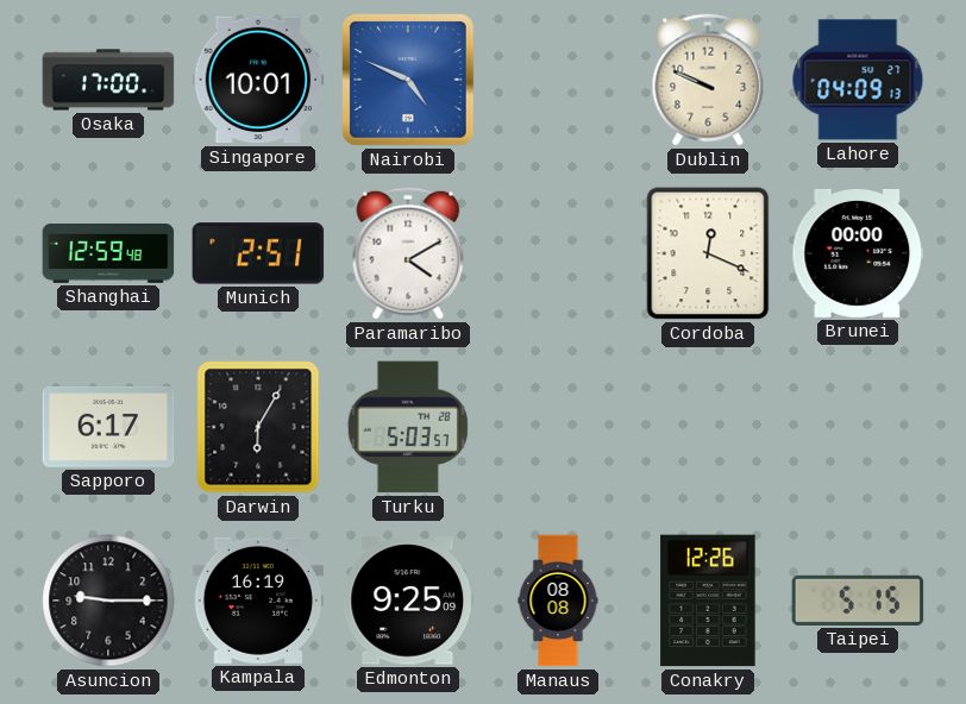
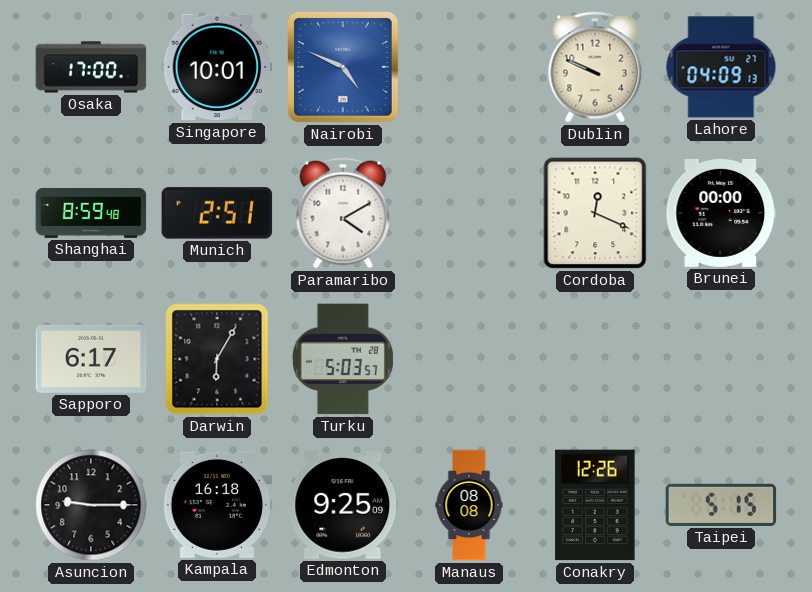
Shanghai: 12:59 -> 8:59 (91, 213)
Kampala: 16:19 -> 16:18 (217, 505)
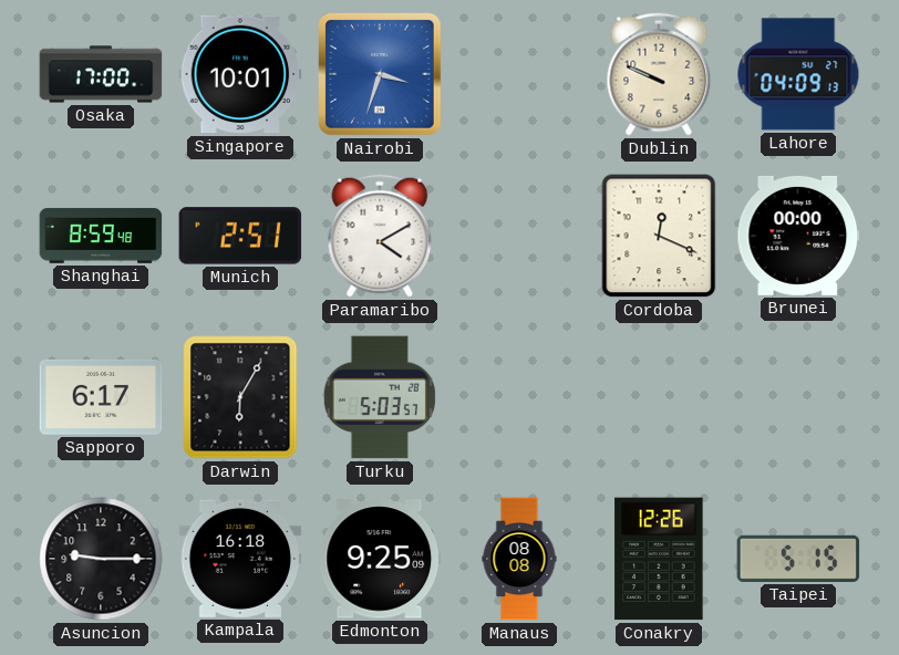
Nairobi: 4:49 -> 3:33 (381, 75)
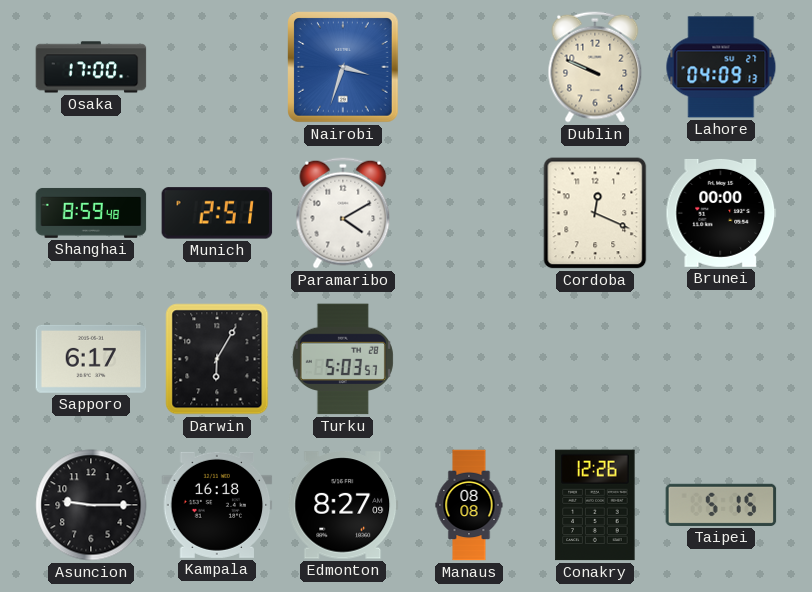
Singapore: 10:01 -> none (240, 74)
Edmonton: 9:25 -> 8:27 (343, 505)
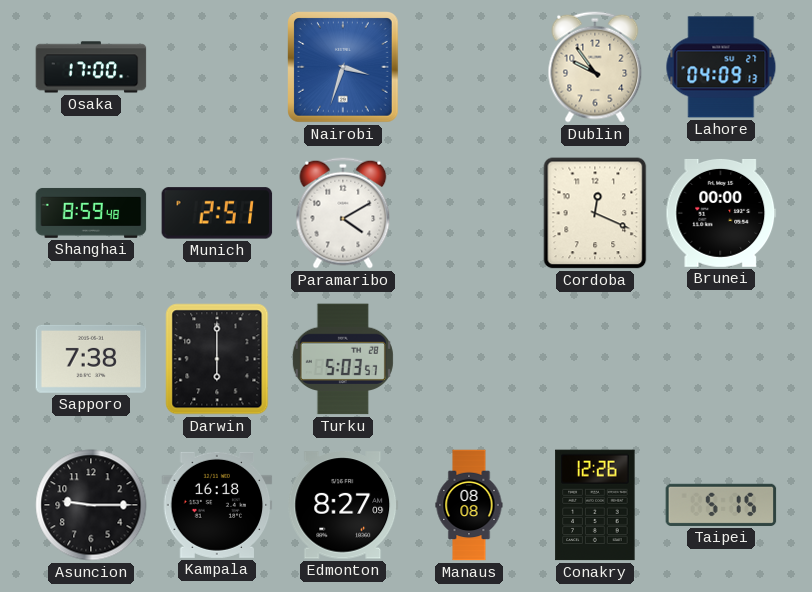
Dublin: 9:49 -> 9:54 (595, 67)
Sapporo: 6:17 -> 7:38 (91, 359)
Darwin: 6:05 -> 6:00 (217, 359)
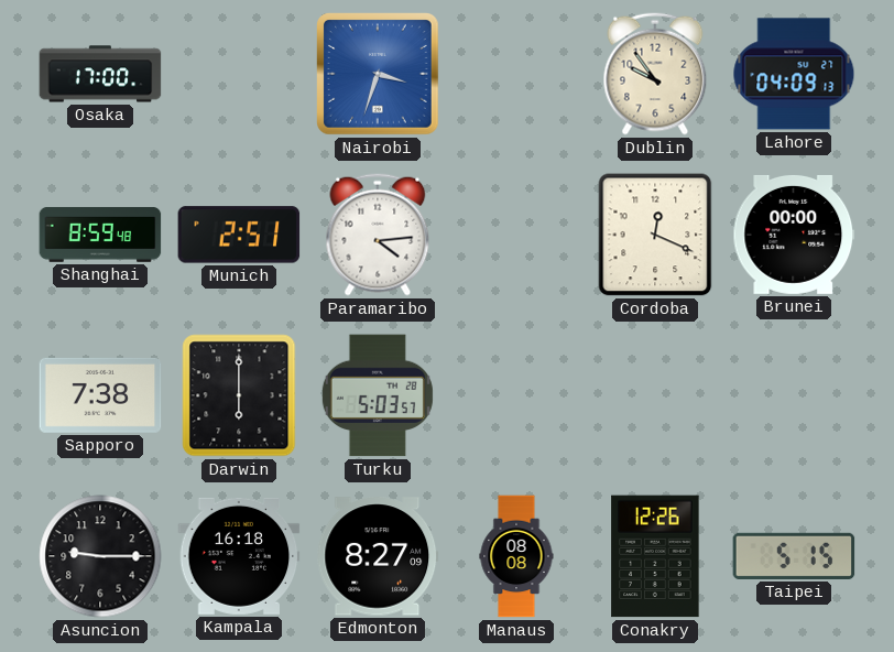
Paramaribo: 4:10 -> 4:14 (378, 235)
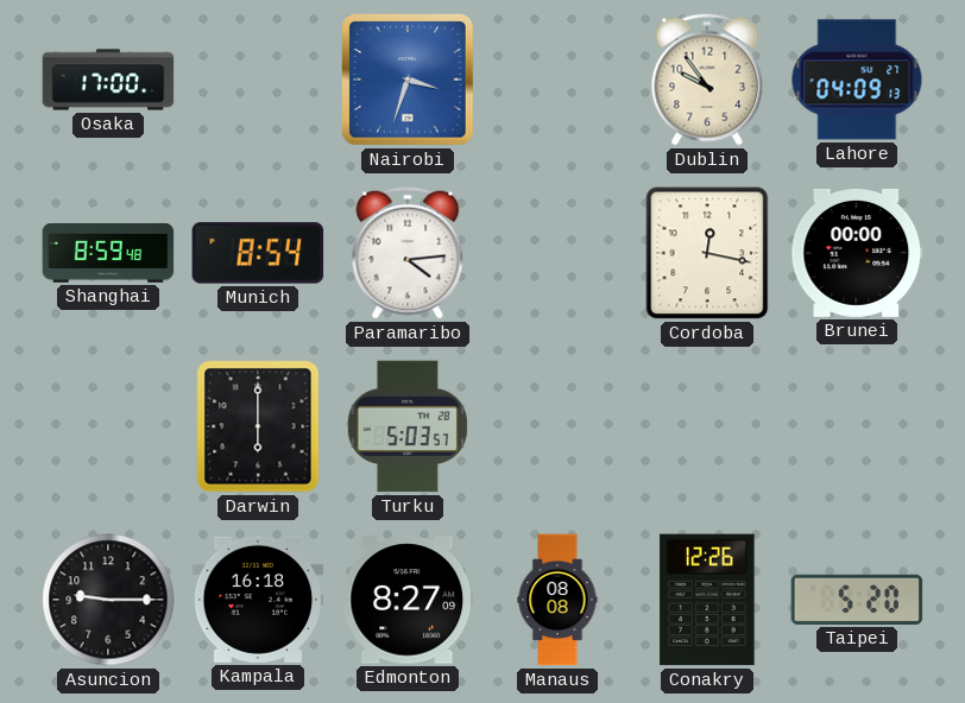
Munich: 2:51 -> 8:54 (258, 253)
Cordoba: 12:19 -> 12:17 (707, 253)
Sapporo: 7:38 -> none (100, 395)
Taipei: 5:15 -> 5:20 (857, 600)
